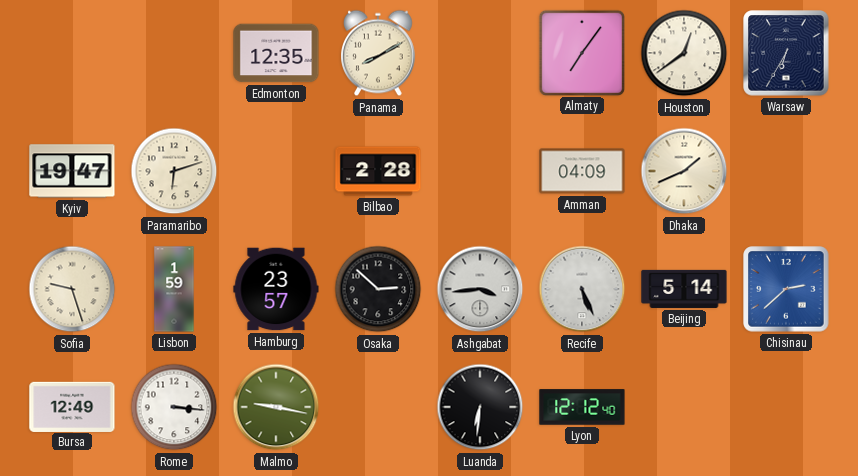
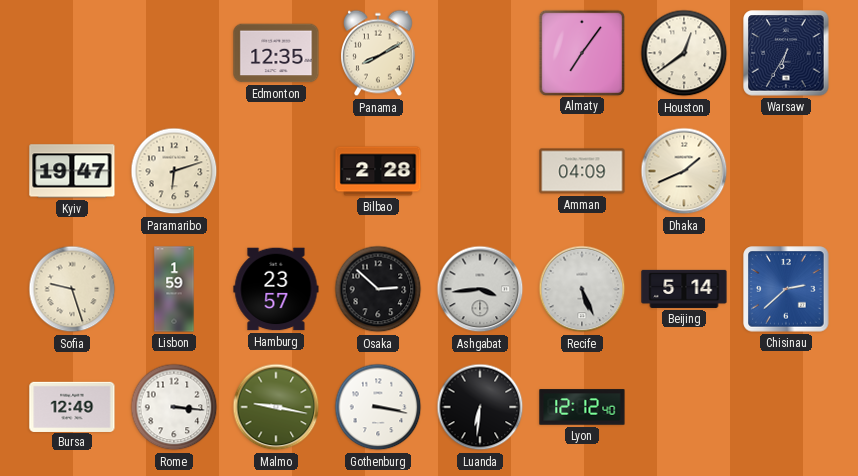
Gothenburg: none -> 3:17 (378, 407)
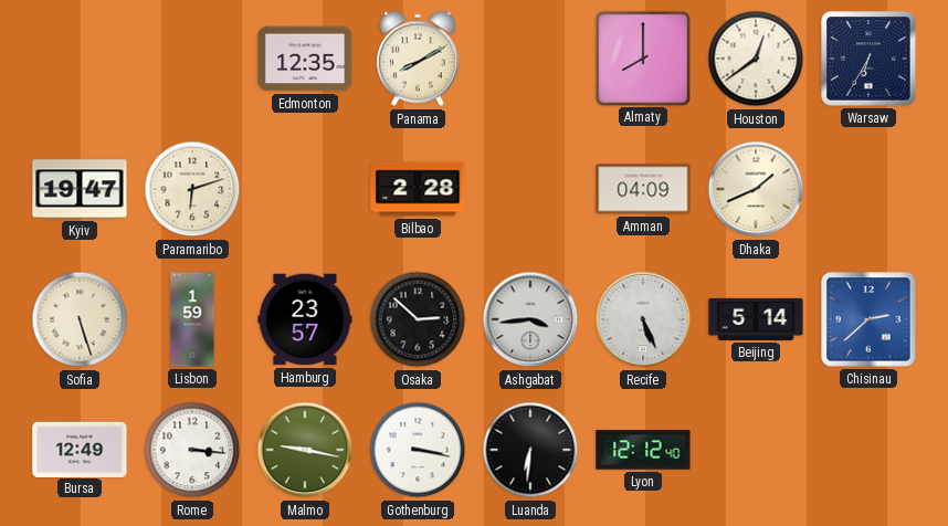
Almaty: 7:06 -> 8:00 (642, 57)
Sofia: 9:27 -> 5:27 (80, 319)
